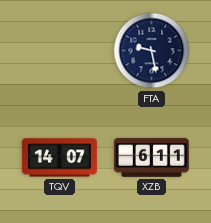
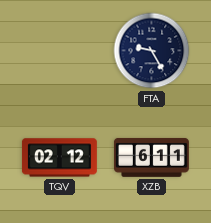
FTA: 9:28 -> 9:25 (152, 51)
TQV: 14:07 -> 02:12 (59, 158)
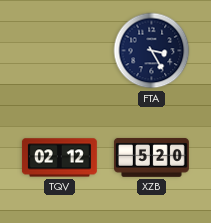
FTA: 9:25 -> 3:25 (152, 51)
XZB: 6:11 -> 5:20 (151, 157)
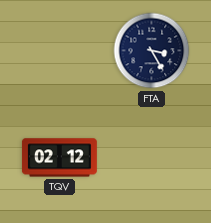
XZB: 5:20 -> none (151, 157)
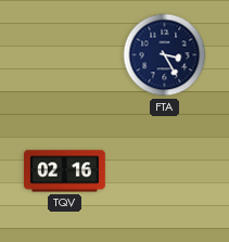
TQV: 02:12 -> 02:16 (64, 171)
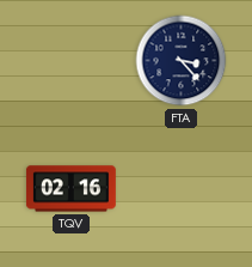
FTA: 3:25 -> 3:23 (182, 61)
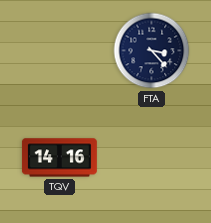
TQV: 02:16 -> 14:16 (59, 158)
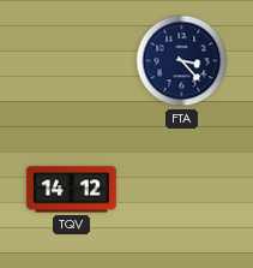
TQV: 14:16 -> 14:12 (71, 190)
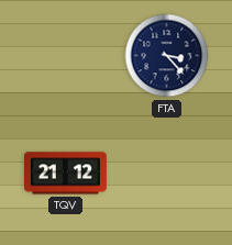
TQV: 14:12 -> 21:12 (65, 174)
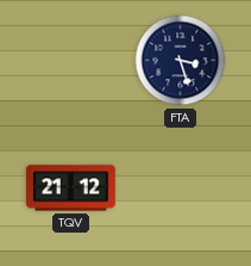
FTA: 3:23 -> 3:27 (181, 61)
